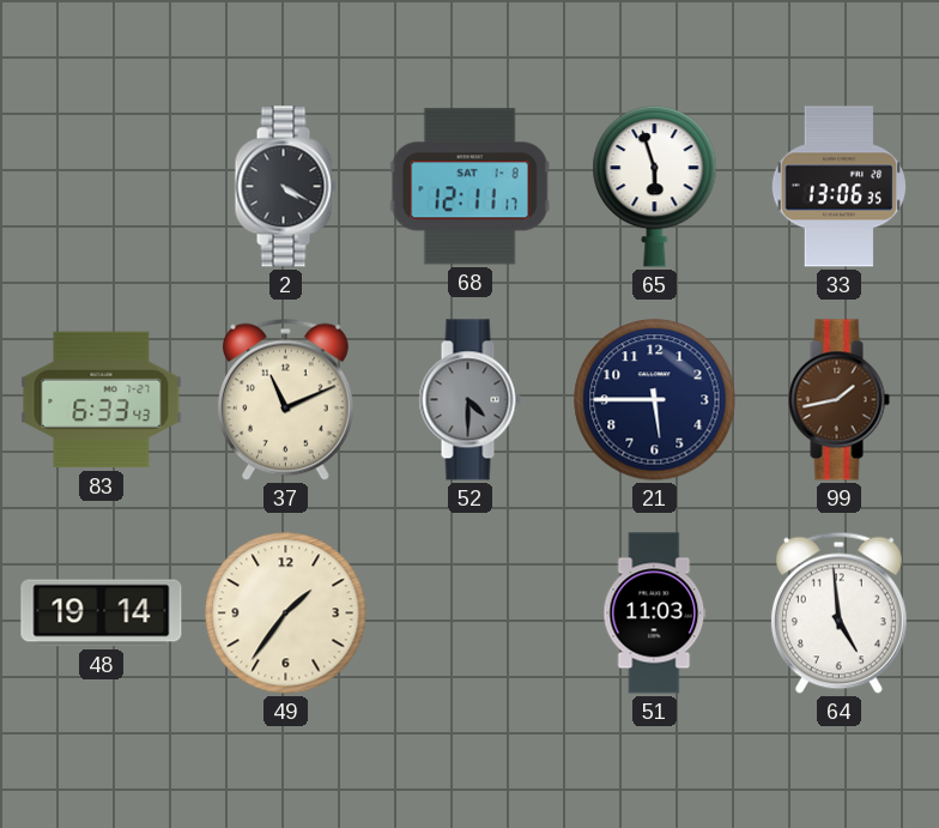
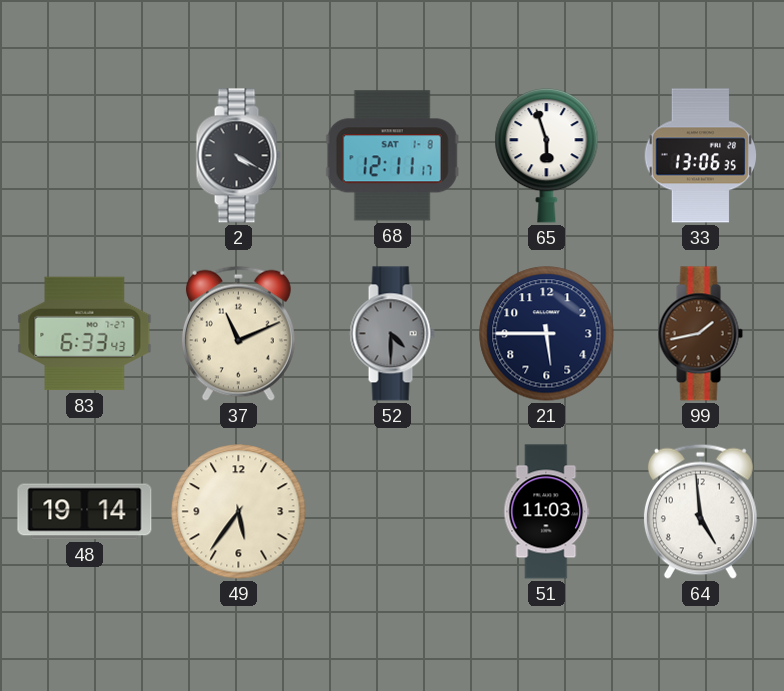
49: 1:36 -> 5:36 (239, 512)
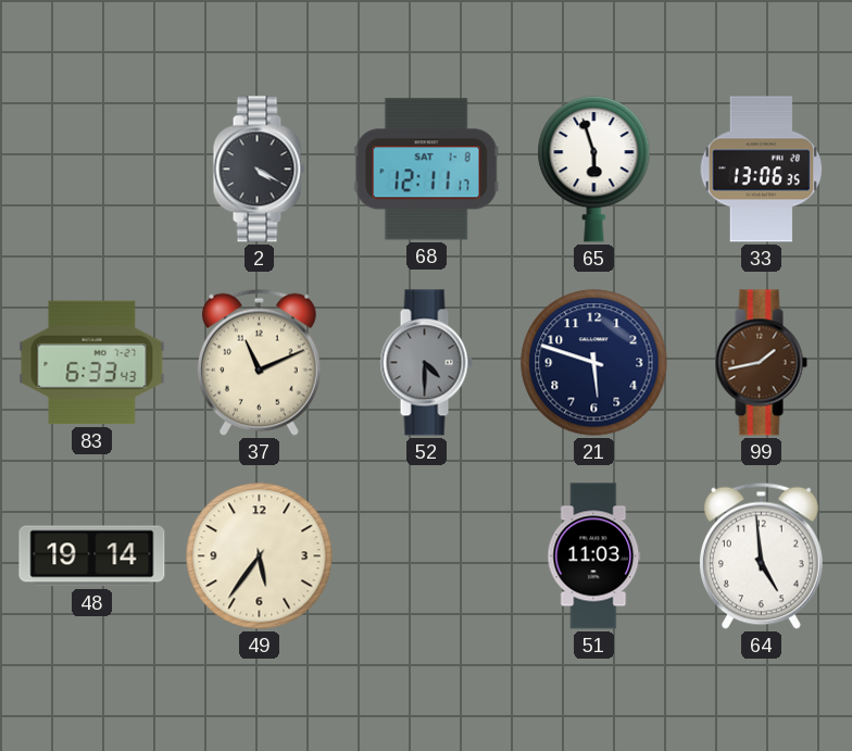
21: 5:45 -> 5:48 (594, 363)
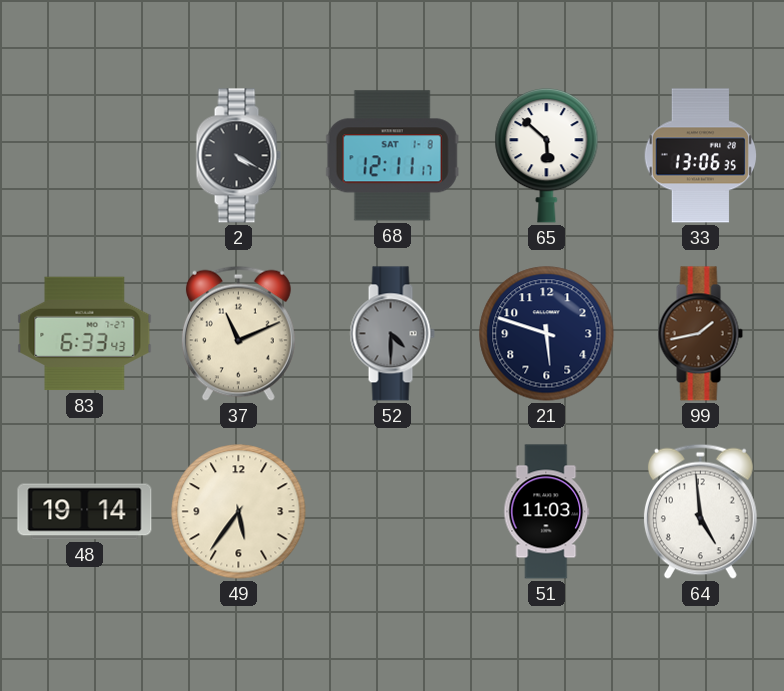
65: 5:57 -> 5:52 (547, 156)
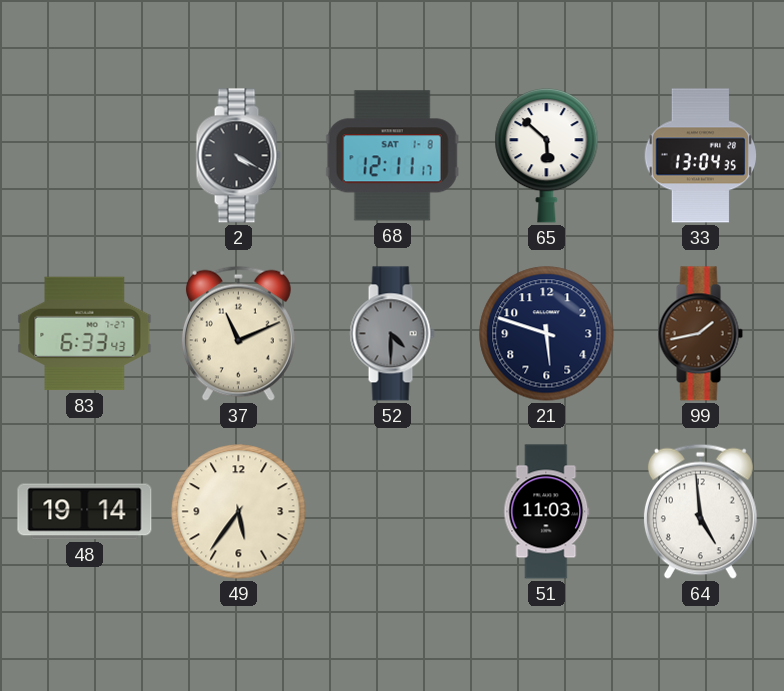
33: 13:06 -> 13:04 (700, 156)
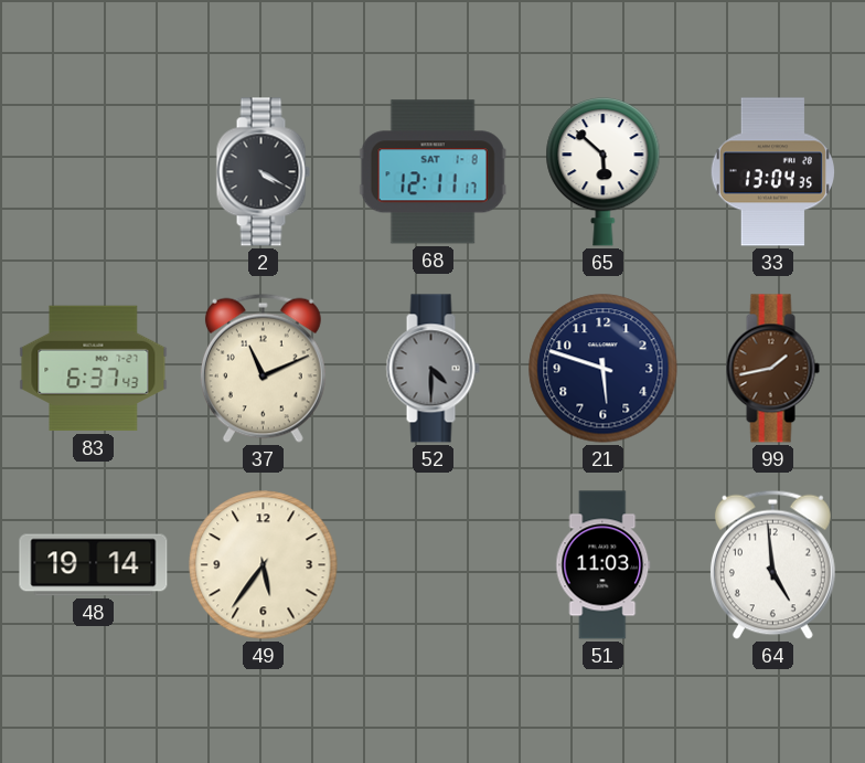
83: 6:33 -> 6:37 (94, 369)
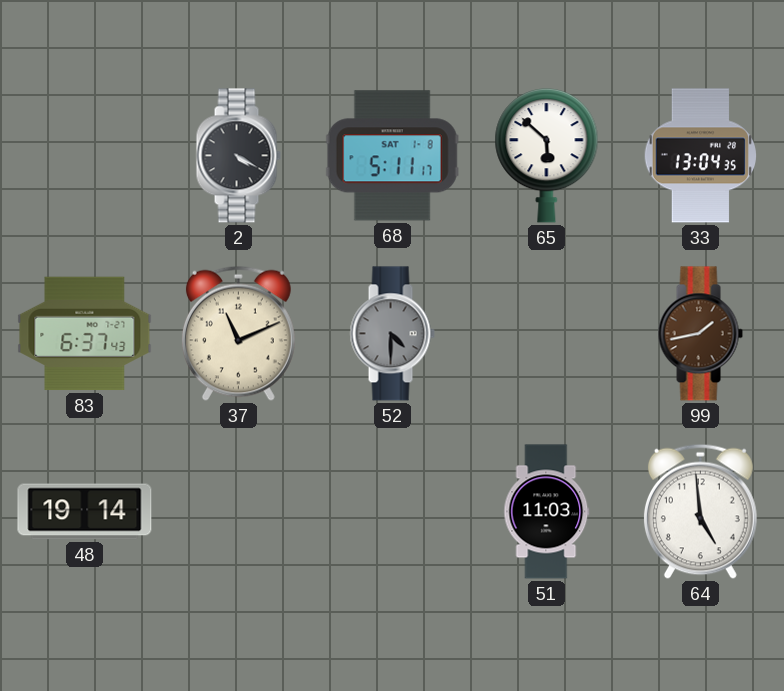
68: 12:11 -> 5:11 (392, 156)
21: 5:48 -> none (604, 369)
49: 5:36 -> none (264, 565)
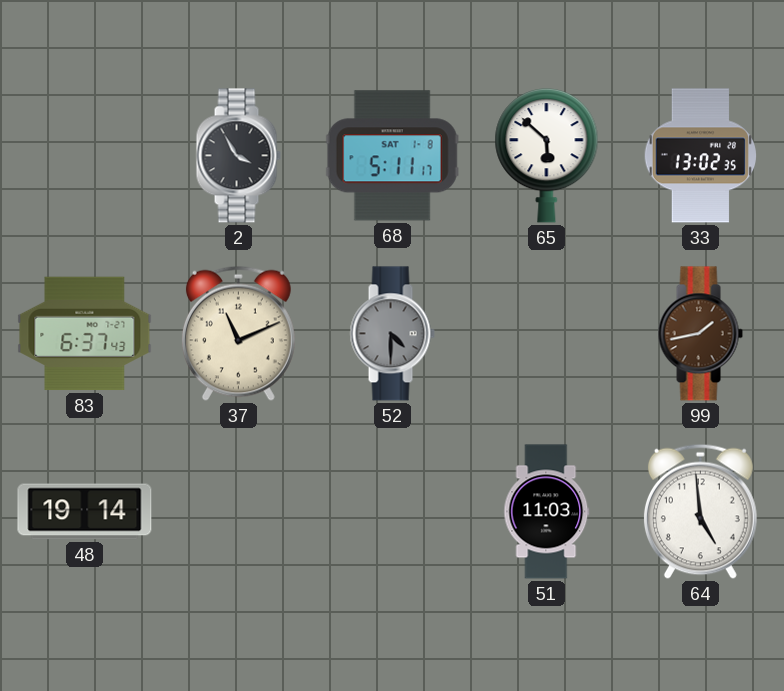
2: 4:20 -> 3:55 (238, 156)
33: 13:04 -> 13:02 (700, 156)
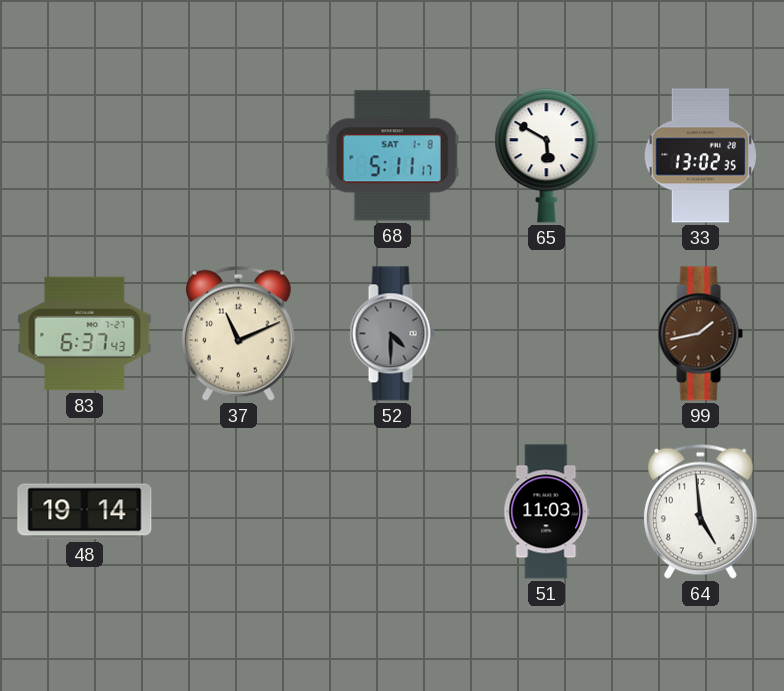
2: 3:55 -> none (238, 156)
65: 5:52 -> 5:50 (547, 156)
